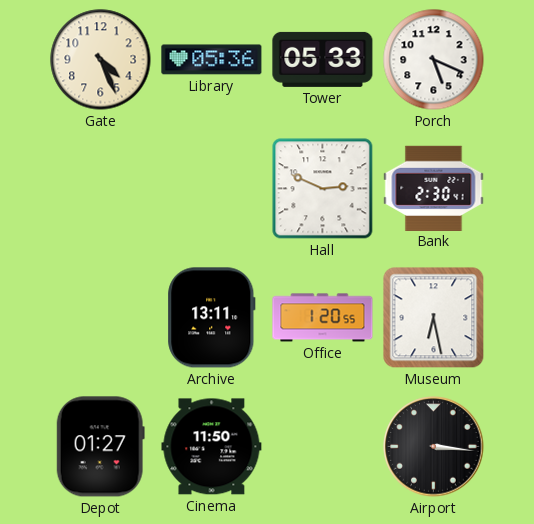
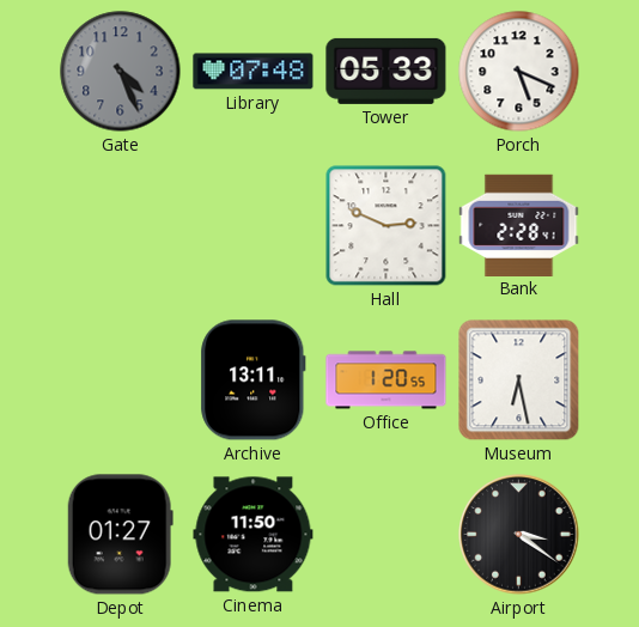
Gate dial: cream -> grey (121, 72)
Library: 05:36 -> 07:48 (254, 72)
Bank: 2:30 -> 2:28 (519, 225)
Airport: 3:16 -> 3:21 (519, 535)
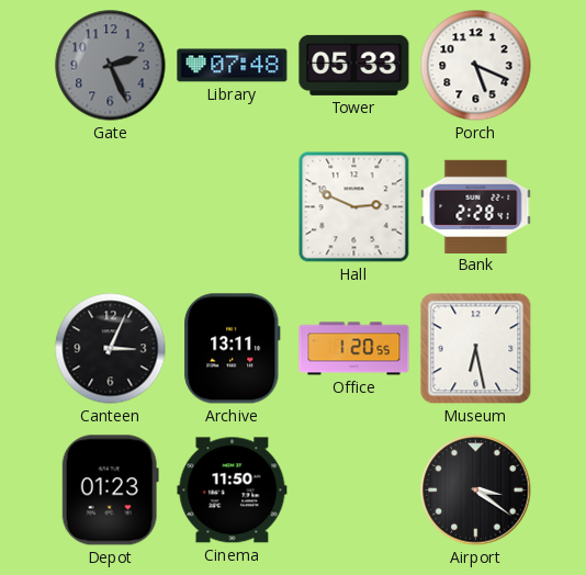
Gate: 4:26 -> 2:26 (111, 66)
Canteen: none -> 3:04 (111, 349)
Depot: 01:27 -> 01:23 (110, 491)
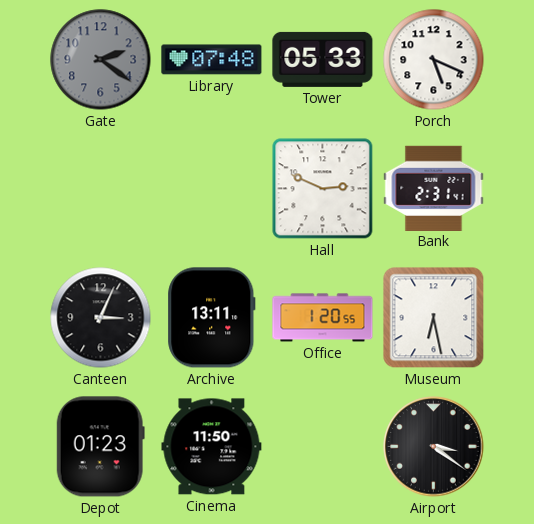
Gate: 2:26 -> 2:21 (101, 60)
Bank: 2:28 -> 2:31 (434, 188)
